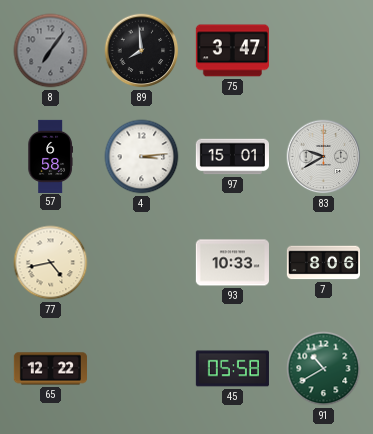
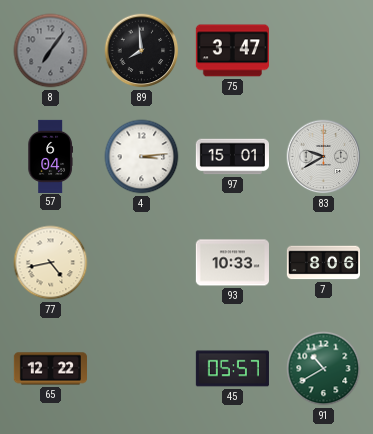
57: 6:58 -> 6:04 (50, 156)
45: 05:58 -> 05:57 (232, 369)
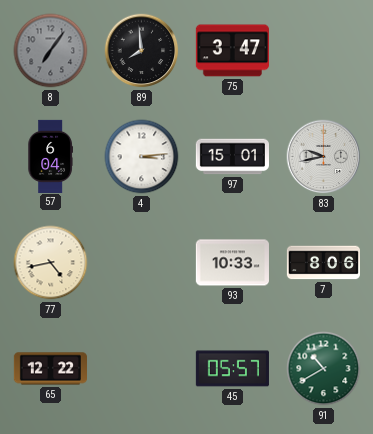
83: 9:40 -> 9:43 (324, 157)
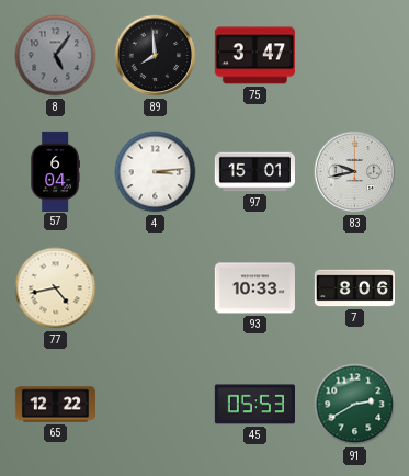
8: 7:06 -> 5:06 (56, 56)
45: 05:57 -> 05:53 (254, 405)
91: 10:40 -> 2:40 (355, 405)
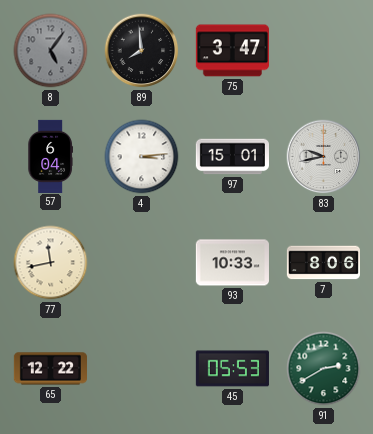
77: 4:43 -> 11:43 (51, 263)
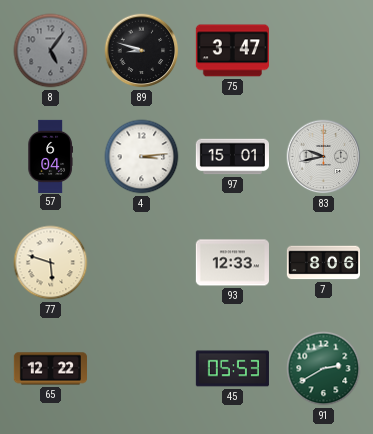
89: 7:59 -> 8:48 (142, 51)
77: 11:43 -> 5:48 (51, 263)
93: 10:33 -> 12:33 (232, 263)
